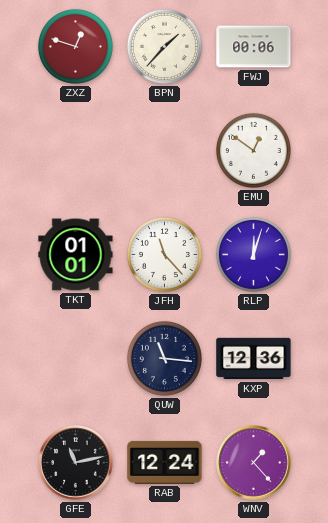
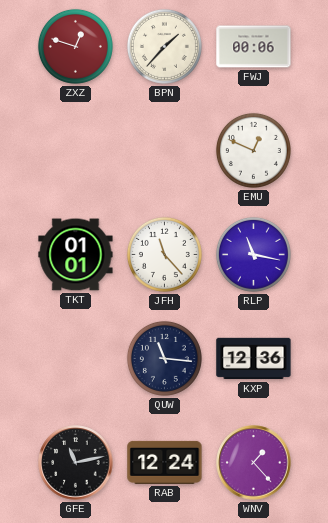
EMU: 12:51 -> 12:49 (253, 150)
RLP: 12:03 -> 11:17 (253, 254)
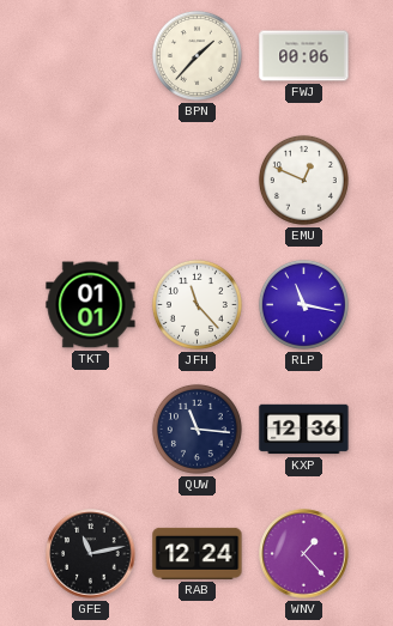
ZXZ: 12:48 -> none (75, 46)
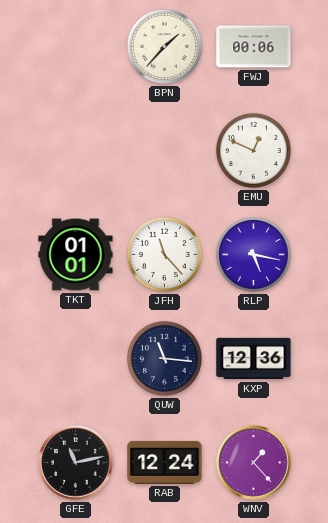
RLP: 11:17 -> 5:17 (253, 254)
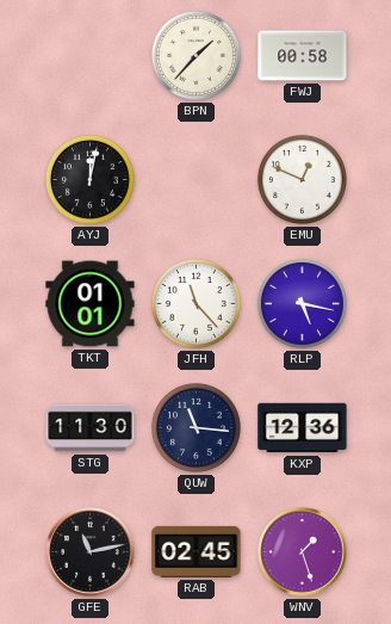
FWJ: 00:06 -> 00:58 (303, 56)
AYJ: none -> 12:02 (89, 179)
STG: none -> 11:30 (91, 428)
RAB: 12:24 -> 02:45 (197, 551)
WNV: 1:23 -> 1:27 (303, 552)
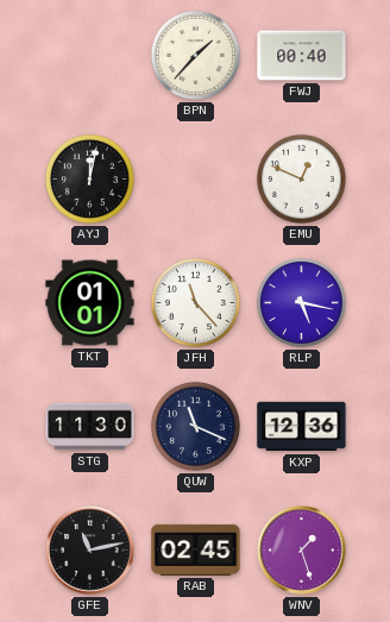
FWJ: 00:58 -> 00:40 (302, 56)
QUW: 11:16 -> 11:19 (195, 426)
